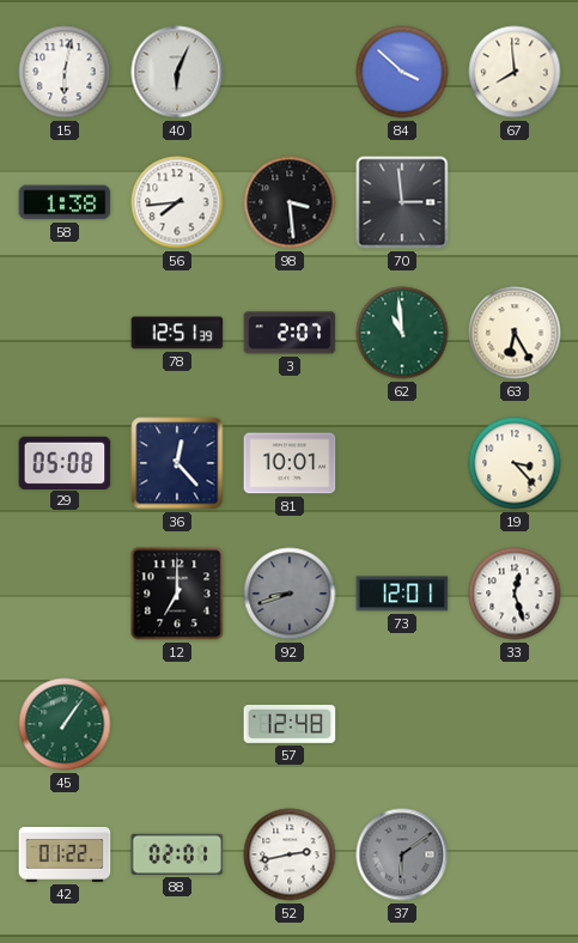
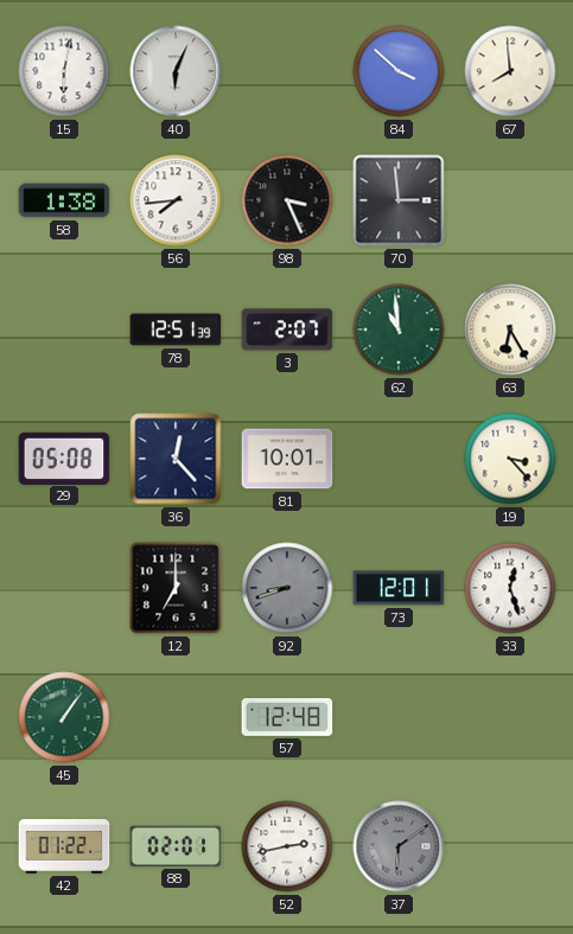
98: 3:29 -> 3:26 (287, 200)
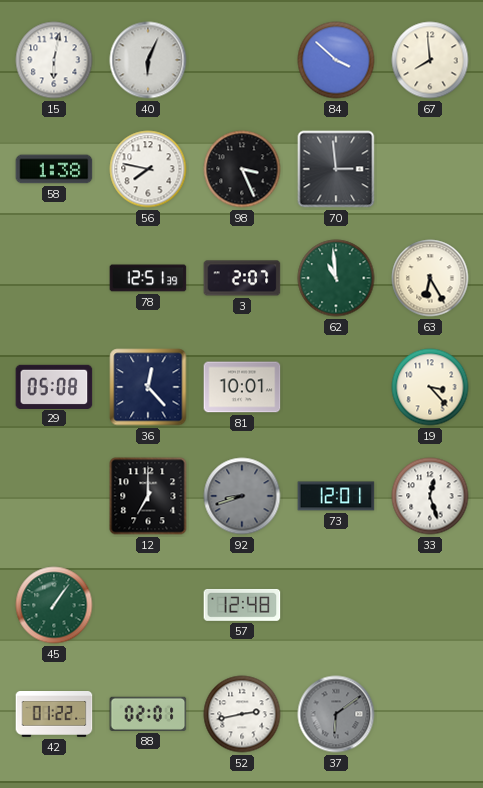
56: 7:44 -> 7:47 (148, 169)
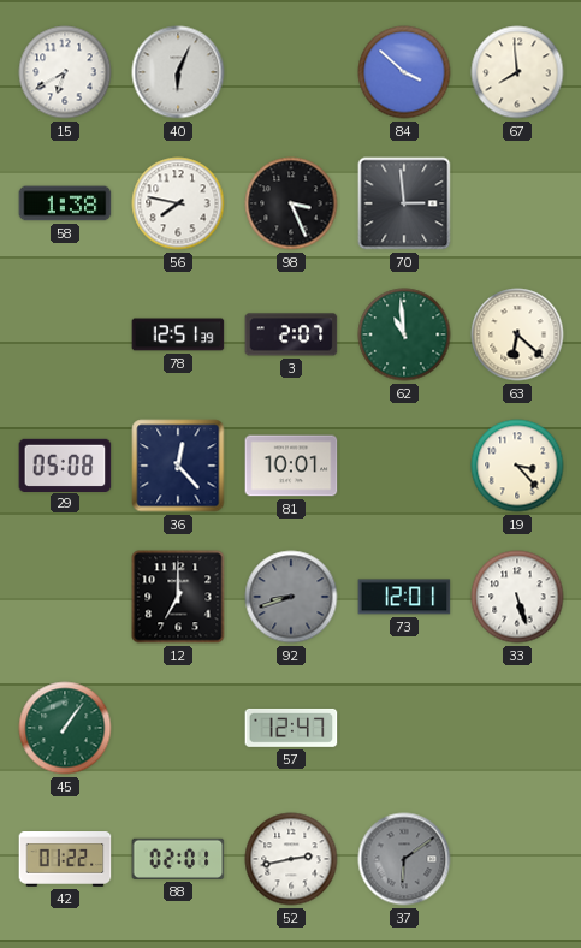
15: 6:02 -> 6:40 (65, 72)
63: 6:25 -> 6:22 (517, 334)
33: 12:27 -> 5:27 (517, 597)
57: 12:48 -> 12:47 (291, 728)
